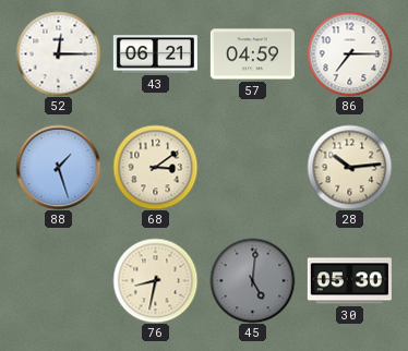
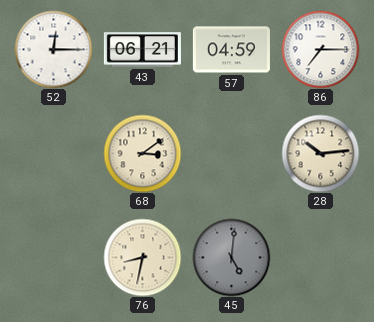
88: 1:27 -> none (58, 167)
30: 05:30 -> none (349, 281)
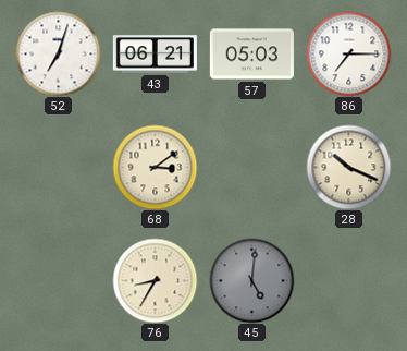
52: 12:15 -> 7:03 (58, 53)
57: 04:59 -> 05:03 (251, 55)
28: 10:14 -> 10:19 (348, 167)
76: 8:32 -> 8:35 (155, 280)
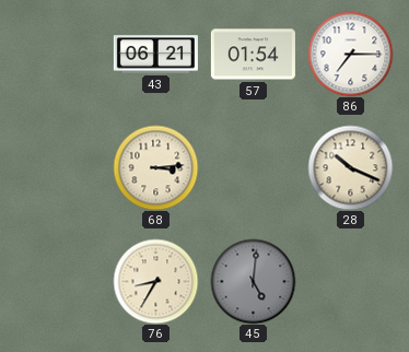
52: 7:03 -> none (58, 53)
57: 05:03 -> 01:54 (253, 55)
68: 3:09 -> 3:14 (155, 167)
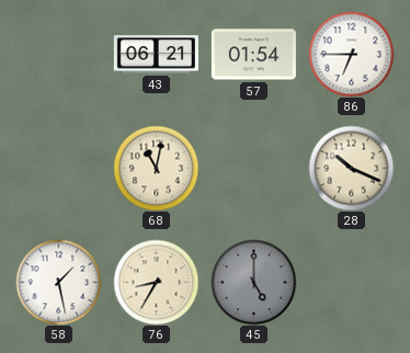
86: 7:15 -> 6:45 (351, 54)
68: 3:14 -> 11:02 (156, 168)
58: none -> 1:28 (58, 282)
45: 5:01 -> 5:00 (253, 282)
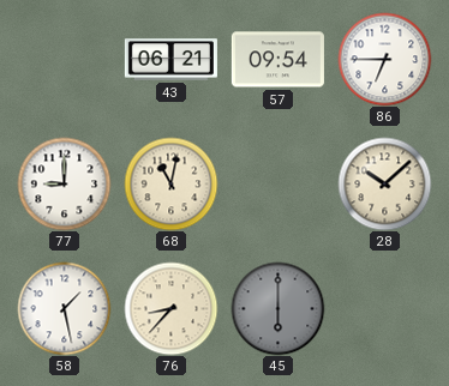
57: 01:54 -> 09:54 (277, 60)
77: none -> 9:00 (64, 183)
28: 10:19 -> 10:08 (384, 183)
76: 8:35 -> 8:37 (170, 308)
45: 5:00 -> 6:00 (277, 308)
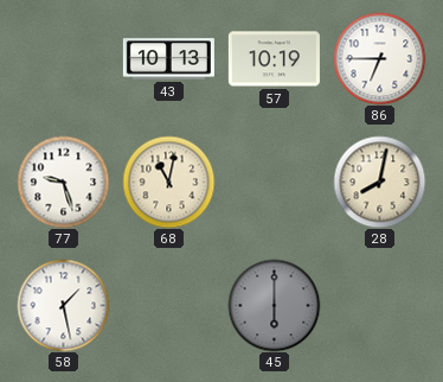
43: 06:21 -> 10:13 (168, 59)
57: 09:54 -> 10:19 (274, 59)
77: 9:00 -> 9:27 (63, 182)
28: 10:08 -> 8:02 (379, 182)
76: 8:37 -> none (170, 308)
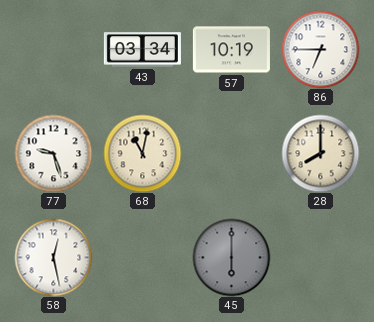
43: 10:13 -> 03:34 (142, 50)
28: 8:02 -> 8:00 (320, 153)
58: 1:28 -> 12:28 (53, 257)
